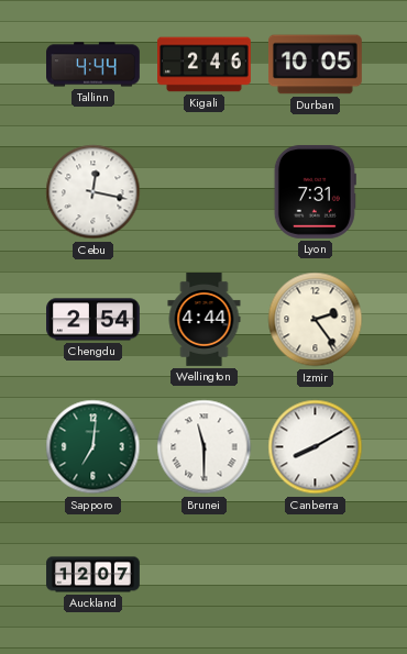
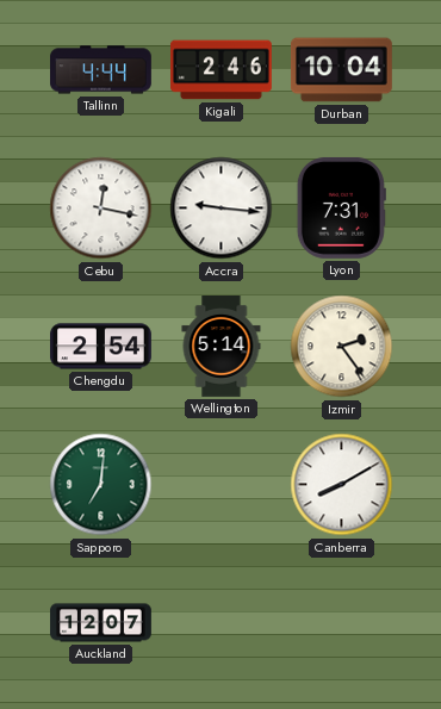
Durban: 10:05 -> 10:04 (341, 70)
Accra: none -> 9:16 (222, 209)
Wellington: 4:44 -> 5:14 (222, 347)
Brunei: 11:30 -> none (205, 447)
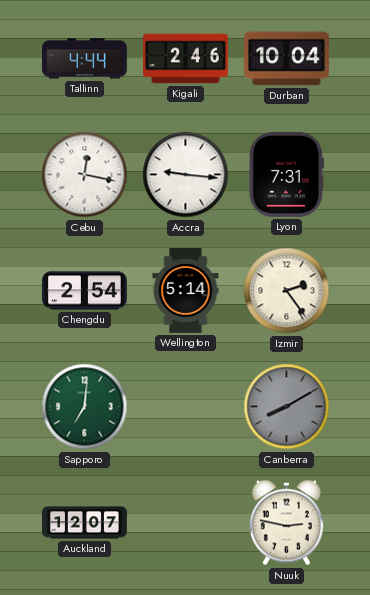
Canberra dial: white -> grey (287, 407)
Nuuk: none -> 2:47 (286, 523)
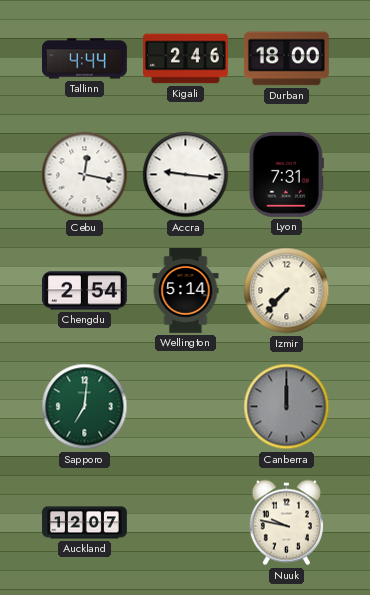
Durban: 10:04 -> 18:00 (286, 59)
Izmir: 2:24 -> 7:37 (287, 291)
Canberra: 8:10 -> 12:00 (287, 407)
Nuuk: 2:47 -> 9:47 (286, 523)
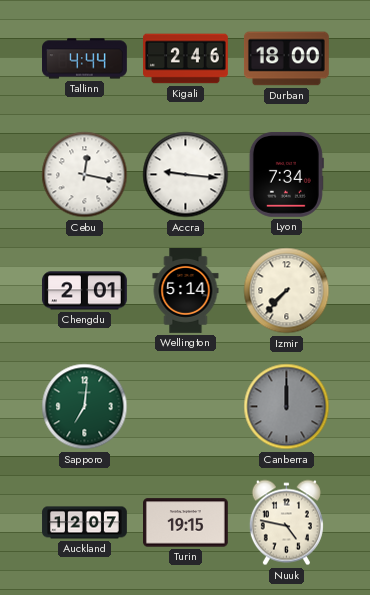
Lyon: 7:31 -> 7:34 (286, 174)
Chengdu: 2:54 -> 2:01 (85, 291)
Turin: none -> 19:15 (186, 523)
Nuuk: 9:47 -> 4:47 (286, 523)
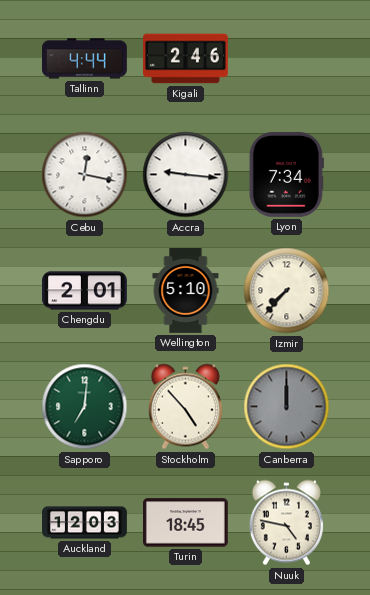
Durban: 18:00 -> none (286, 59)
Wellington: 5:14 -> 5:10 (186, 291)
Stockholm: none -> 4:53 (185, 407)
Auckland: 12:07 -> 12:03 (85, 523)
Turin: 19:15 -> 18:45 (186, 523)
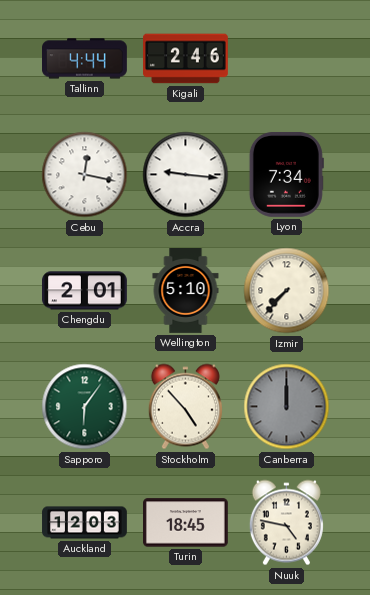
Sapporo: 7:01 -> 6:06 (85, 407)
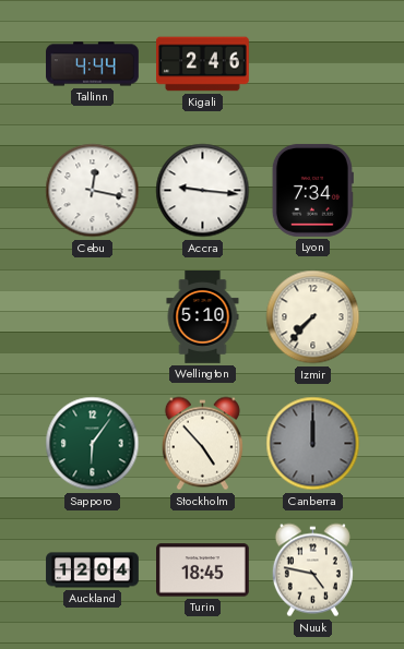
Chengdu: 2:01 -> none (85, 291)
Auckland: 12:03 -> 12:04 (93, 570)
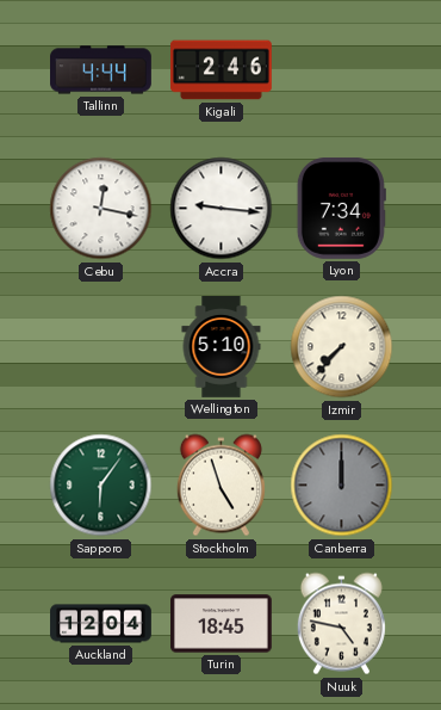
Stockholm: 4:53 -> 4:57 (220, 486)
